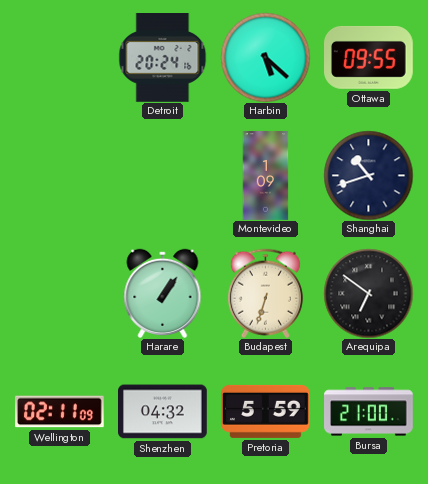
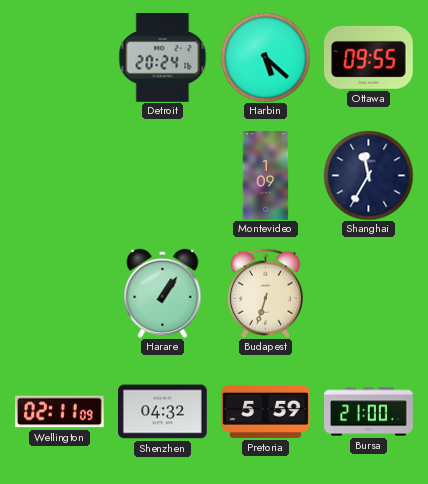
Shanghai: 10:42 -> 11:35 (368, 175)
Arequipa: 6:51 -> none (368, 293)
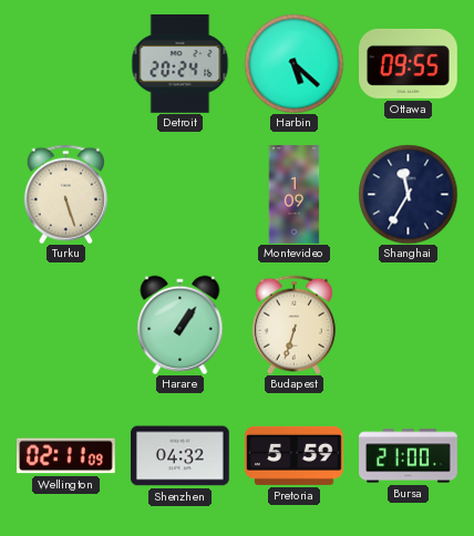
Turku: none -> 5:27 (65, 194)
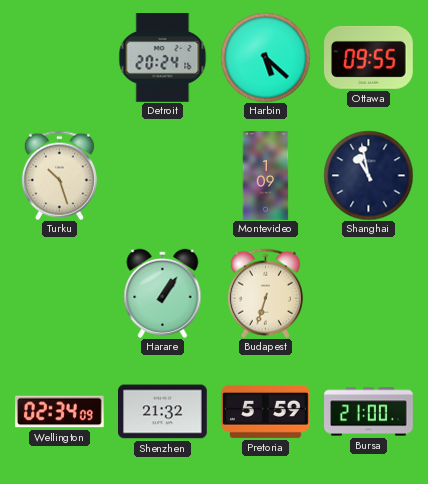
Turku: 5:27 -> 10:27 (59, 175)
Shanghai: 11:35 -> 10:58 (368, 175)
Wellington: 02:11 -> 02:34 (60, 412)
Shenzhen: 04:32 -> 21:32 (163, 412)
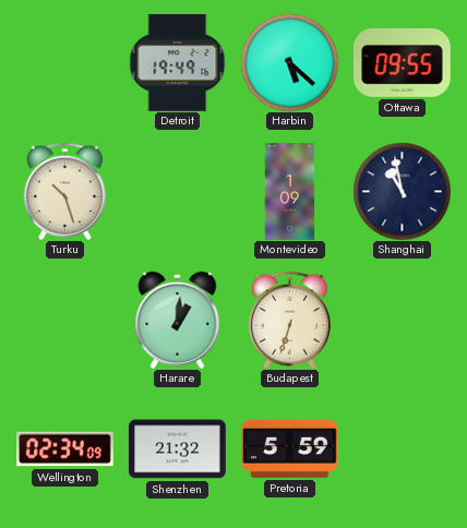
Detroit: 20:24 -> 19:49 (178, 63)
Harare: 1:06 -> 1:01 (178, 320)
Bursa: 21:00 -> none (369, 412)
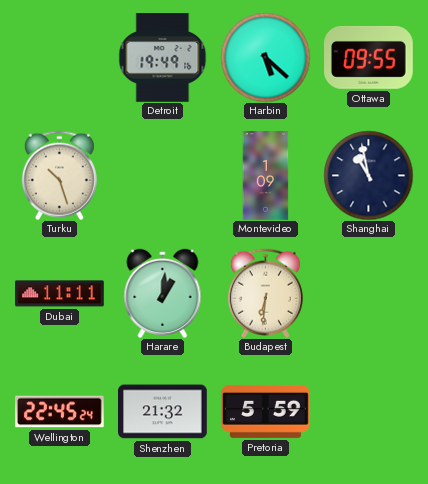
Dubai: none -> 11:11 (60, 294)
Budapest: 6:33 -> 6:31 (265, 293)
Wellington: 02:34 -> 22:45 (60, 412)
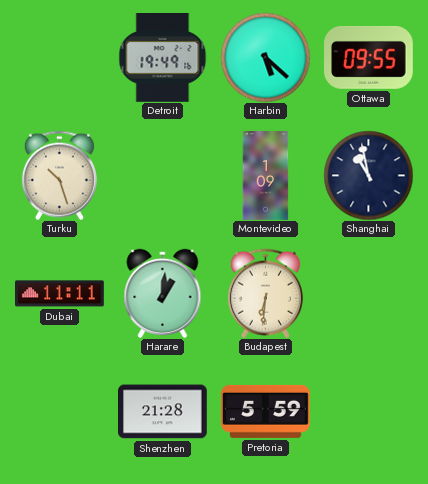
Wellington: 22:45 -> none (60, 412)
Shenzhen: 21:32 -> 21:28 (163, 412)
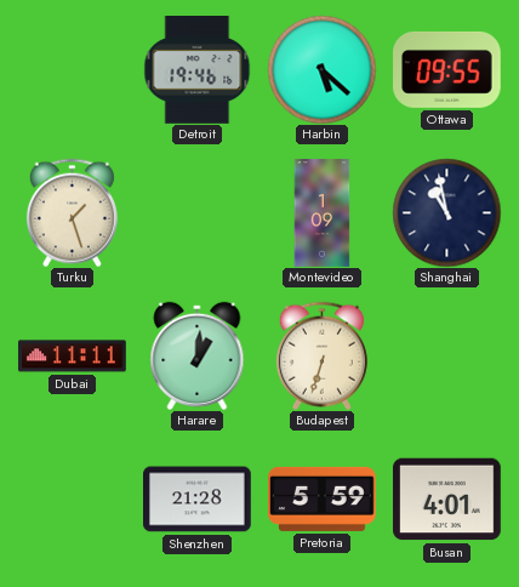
Detroit: 19:49 -> 19:46 (198, 70)
Turku: 10:27 -> 1:27 (72, 212)
Budapest: 6:31 -> 6:33 (321, 355)
Busan: none -> 4:01 (447, 500)
